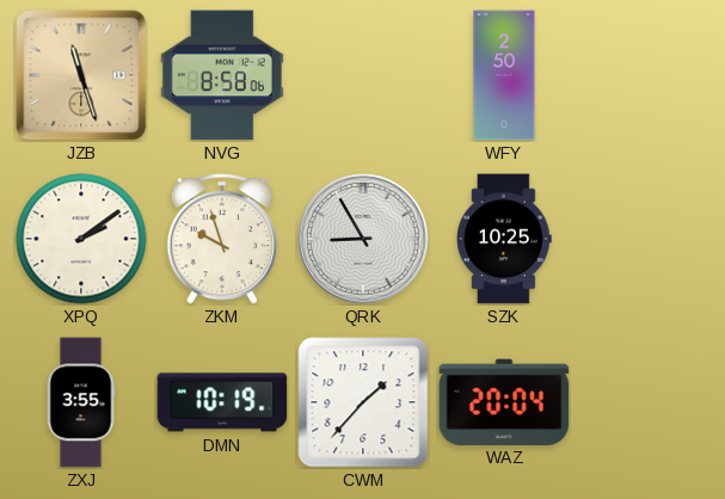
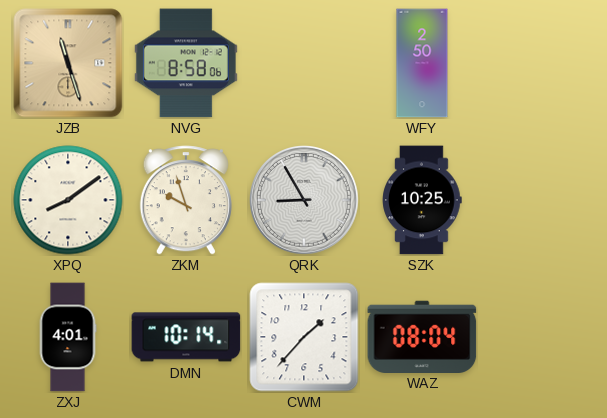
XPQ: 2:09 -> 8:09 (68, 200)
ZXJ: 3:55 -> 4:01 (68, 337)
DMN: 10:19 -> 10:14 (186, 337)
WAZ: 20:04 -> 08:04 (422, 336)
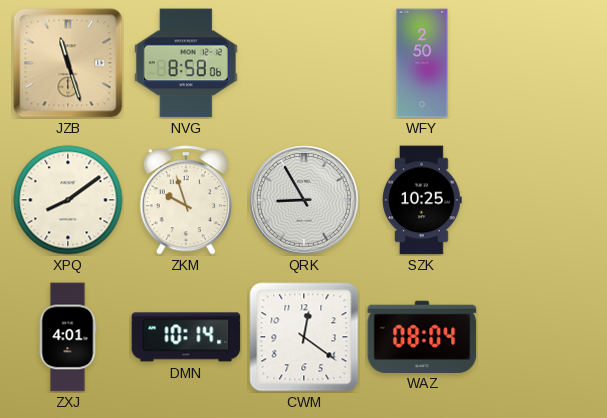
CWM: 1:37 -> 12:21 (304, 337)
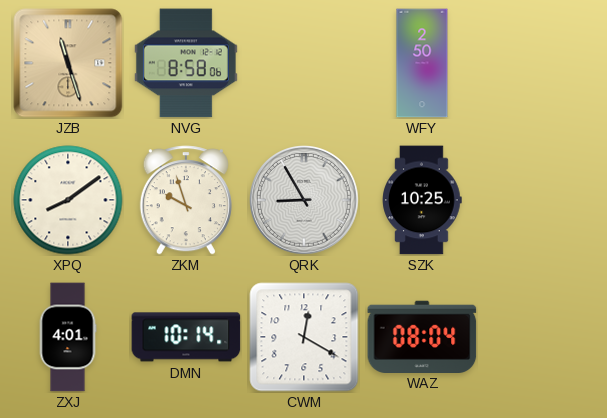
CWM: 12:21 -> 12:20 (304, 337)
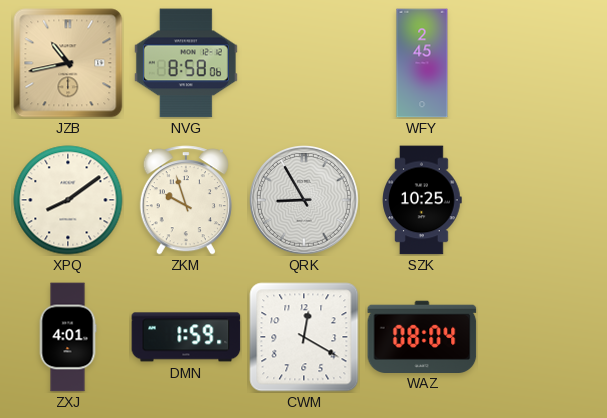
JZB: 11:27 -> 10:43 (68, 63)
WFY: 2:50 -> 2:45 (422, 63)
DMN: 10:14 -> 1:59 (186, 337)
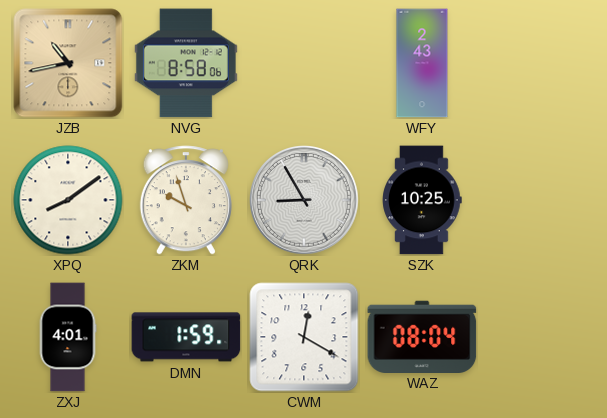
WFY: 2:45 -> 2:43 (422, 63)
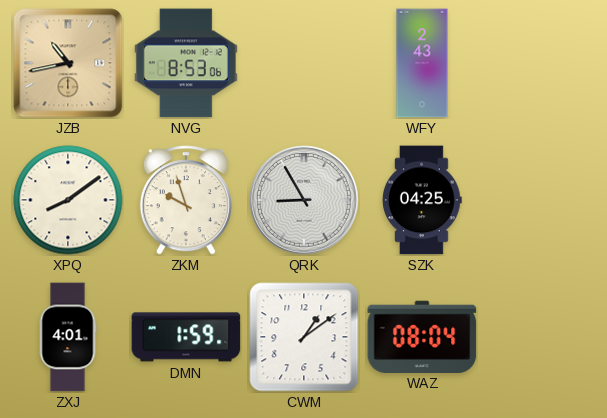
NVG: 8:58 -> 8:53 (186, 63)
SZK: 10:25 -> 04:25 (422, 200)
CWM: 12:20 -> 1:09 (304, 337)
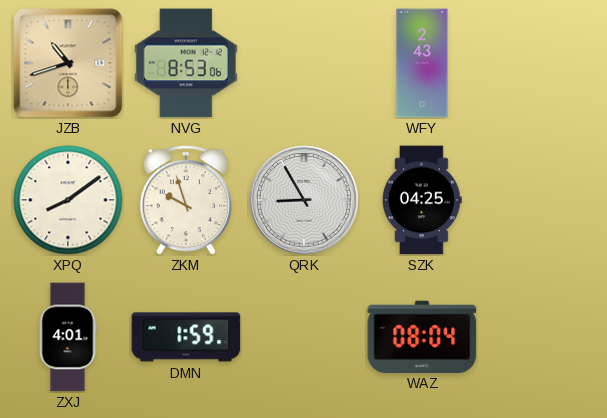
JZB: 10:43 -> 10:42 (68, 63)
CWM: 1:09 -> none (304, 337)
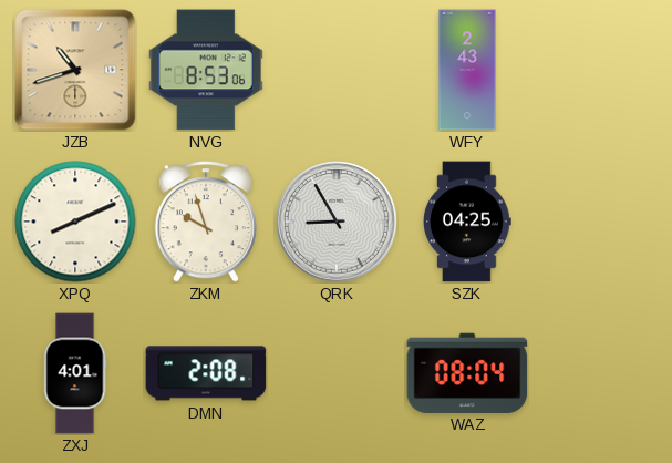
XPQ: 8:09 -> 8:11 (75, 222)
DMN: 1:59 -> 2:08 (206, 373)
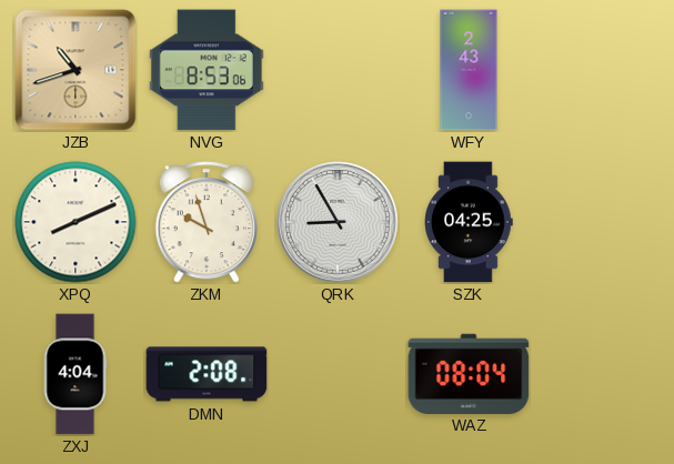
ZXJ: 4:01 -> 4:04 (76, 374)
